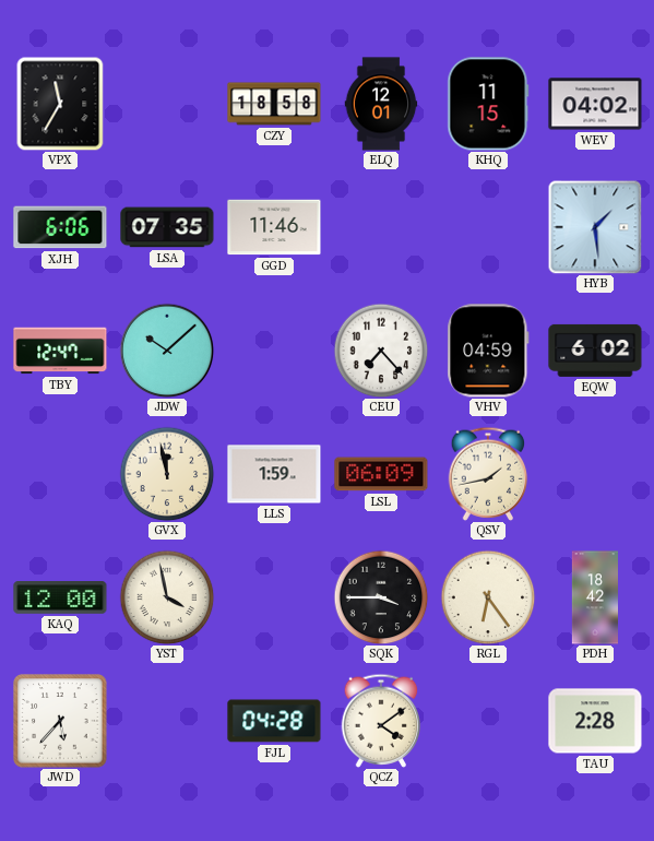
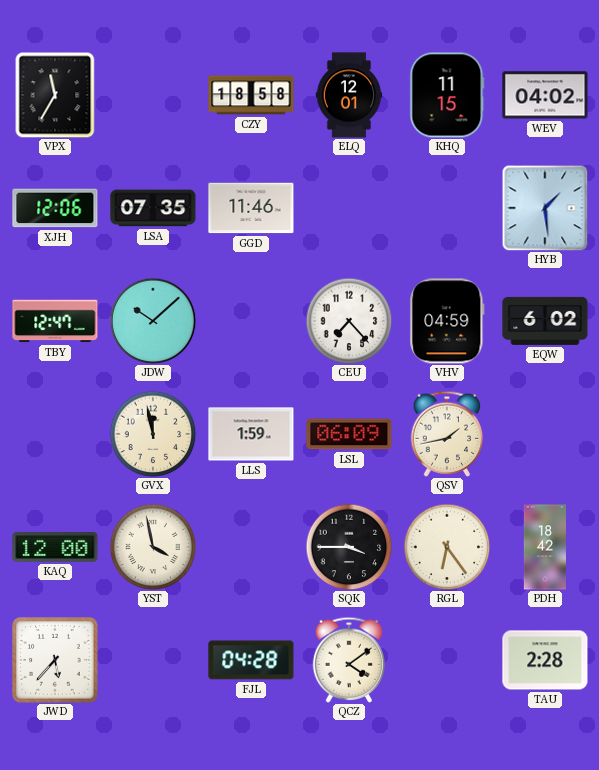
XJH: 6:06 -> 12:06 (55, 208)
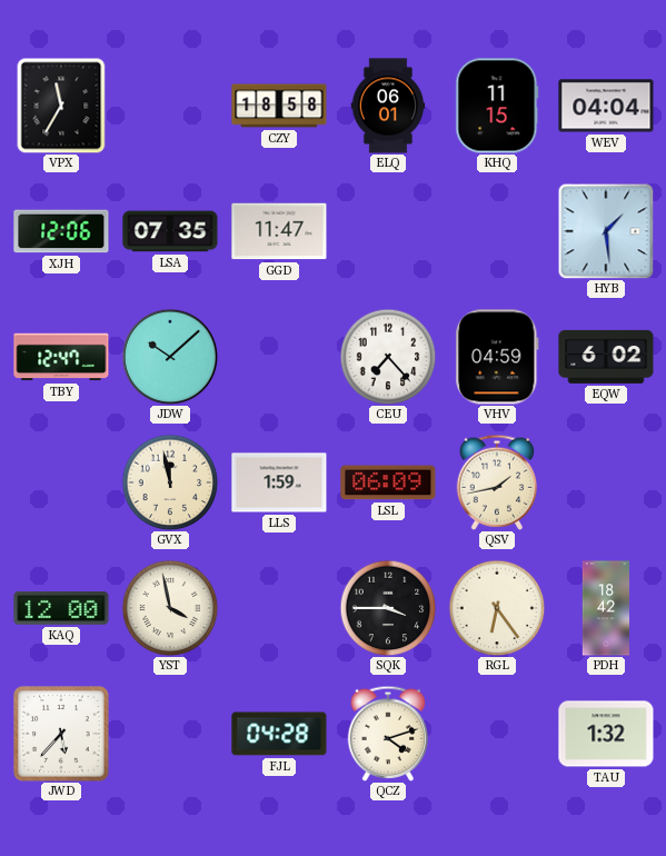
ELQ: 12:01 -> 06:01 (388, 106)
WEV: 04:02 -> 04:04 (606, 106)
GGD: 11:46 -> 11:47 (279, 231)
QCZ: 4:09 -> 4:12 (388, 734)
TAU: 2:28 -> 1:32 (606, 734)
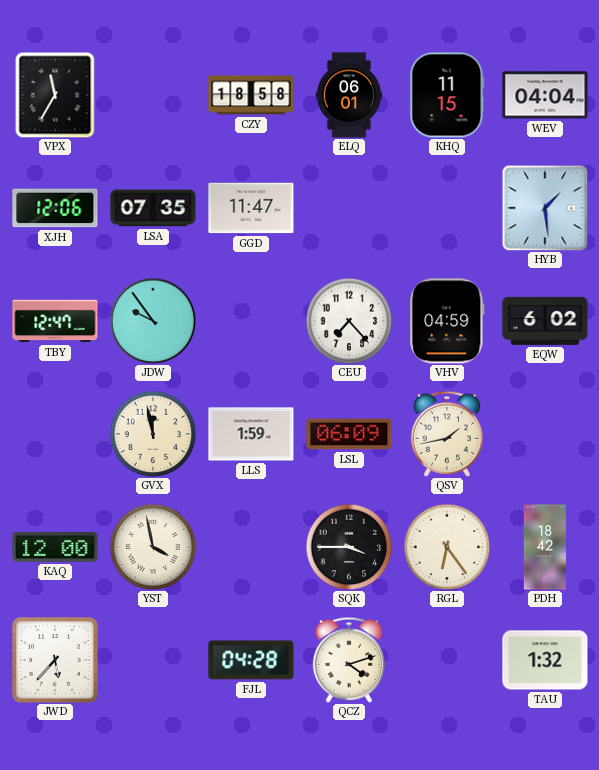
JDW: 10:08 -> 9:54 (153, 321)
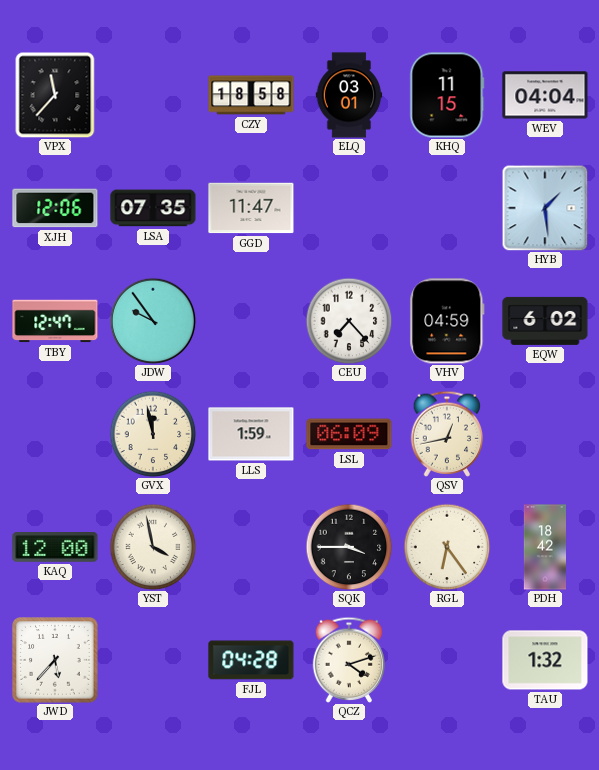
VPX: 11:35 -> 11:37 (55, 95)
ELQ: 06:01 -> 03:01 (349, 95)
QSV: 1:43 -> 12:43 (447, 434)
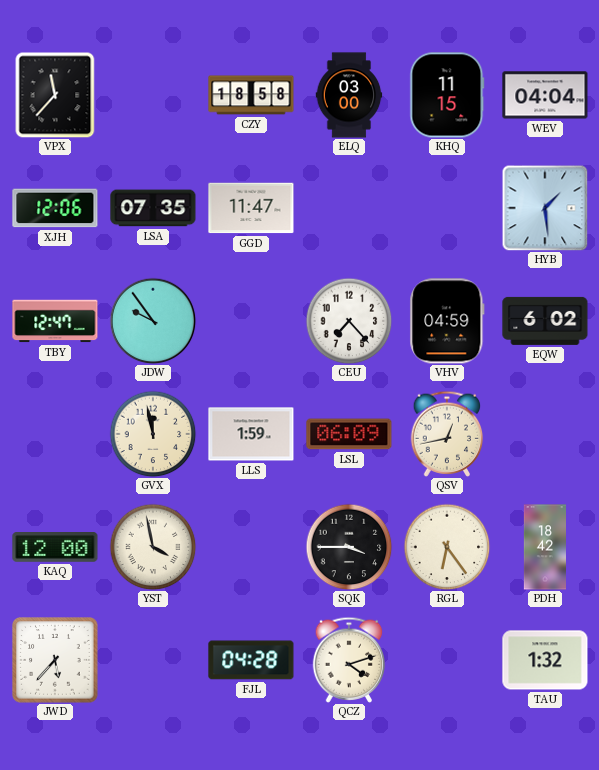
ELQ: 03:01 -> 03:00 (349, 95)
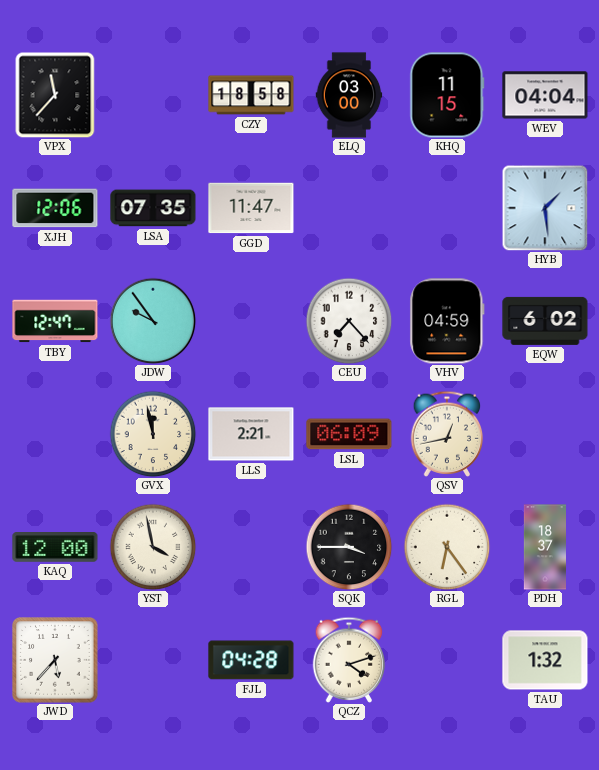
LLS: 1:59 -> 2:21 (251, 434)
PDH: 18:42 -> 18:37 (544, 547)
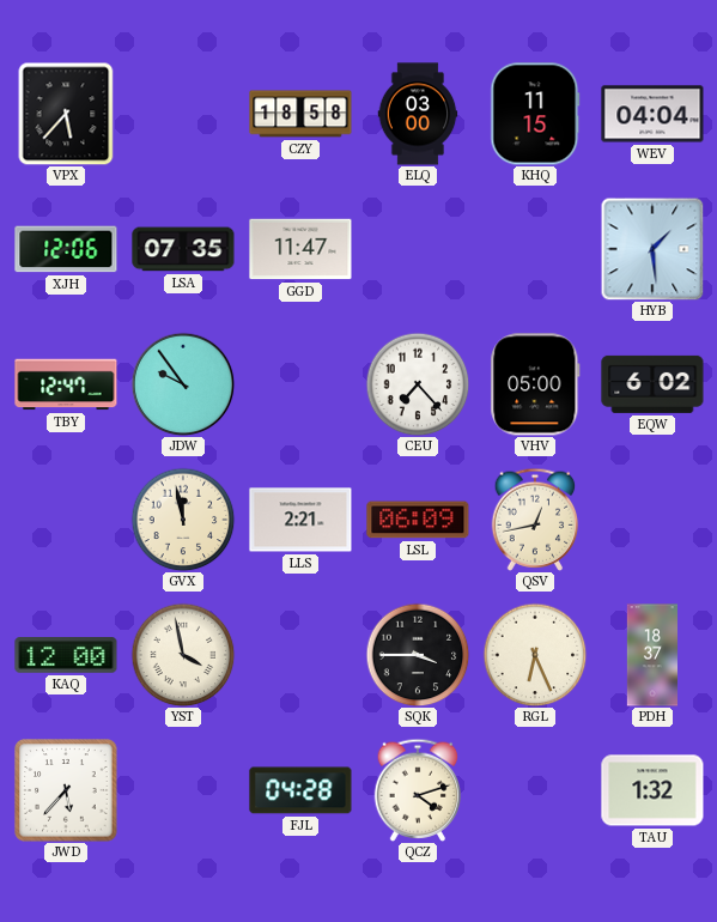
VPX: 11:37 -> 5:37 (66, 114)
VHV: 04:59 -> 05:00 (535, 384)
RGL: 6:24 -> 6:26 (535, 655)
